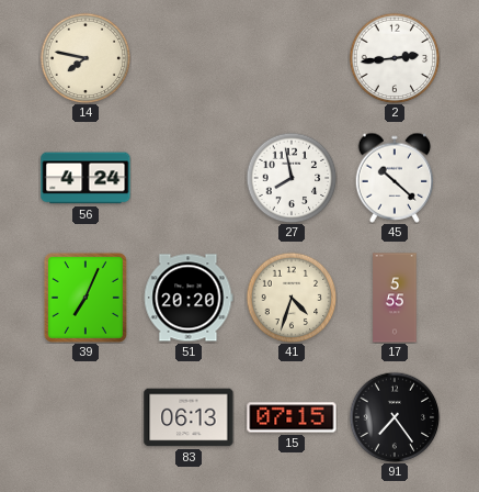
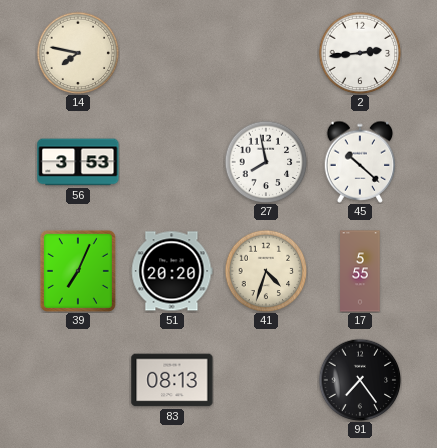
56: 4:24 -> 3:53 (78, 162)
83: 06:13 -> 08:13 (172, 380)
15: 07:15 -> none (292, 417)
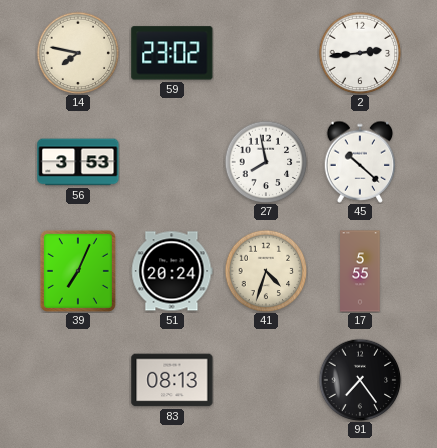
59: none -> 23:02 (172, 53)
51: 20:20 -> 20:24 (172, 271)
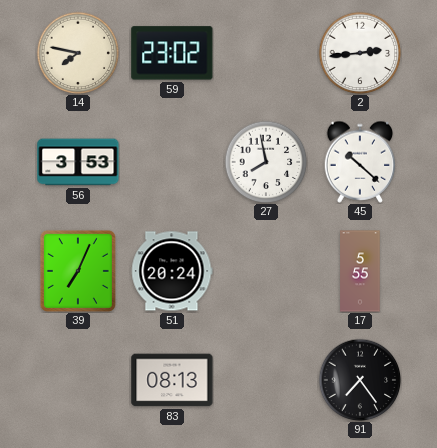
41: 4:33 -> none (266, 271)
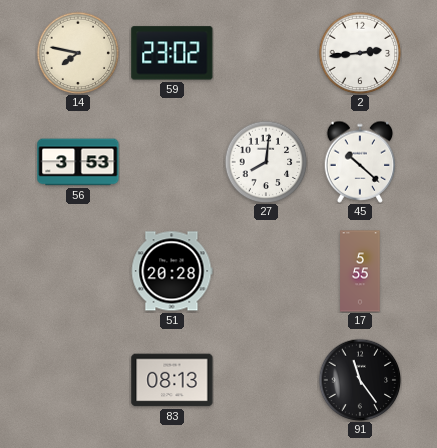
27: 7:58 -> 8:01 (266, 162)
39: 7:04 -> none (78, 271)
51: 20:24 -> 20:28 (172, 271)
91: 7:24 -> 11:24 (360, 380)
